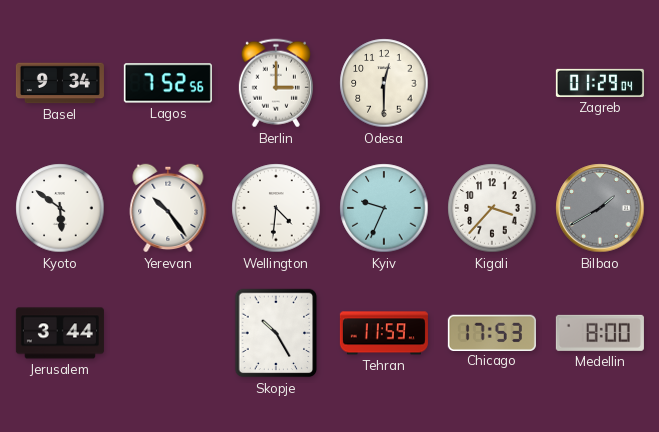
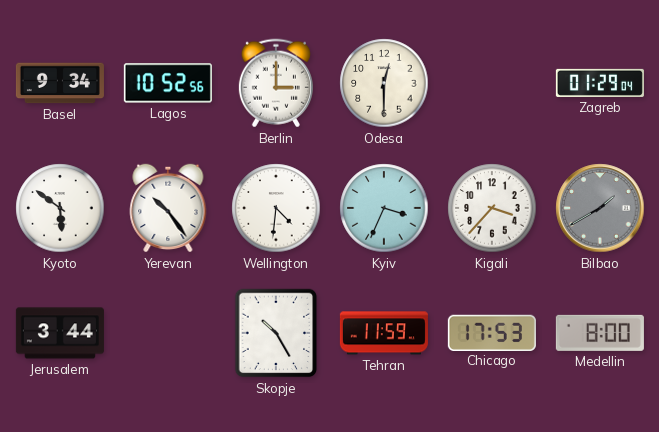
Lagos: 7:52 -> 10:52 (168, 83)
Kyiv: 9:34 -> 3:34 (384, 208)
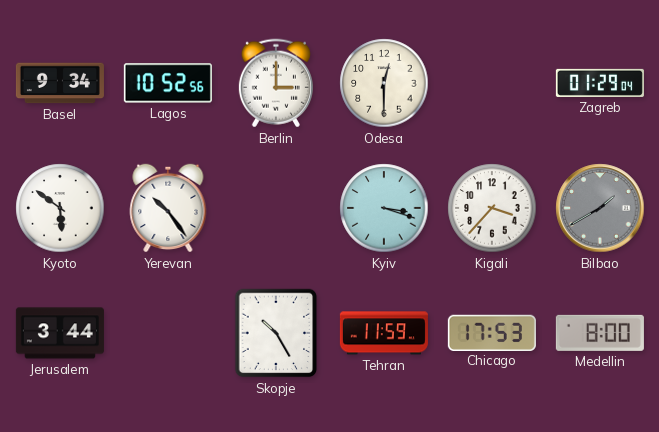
Wellington: 4:31 -> none (276, 208)
Kyiv: 3:34 -> 3:18 (384, 208)
